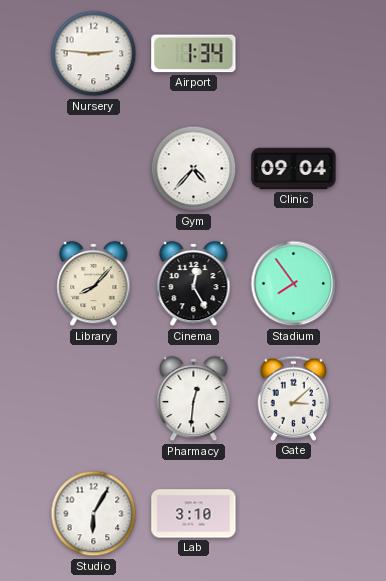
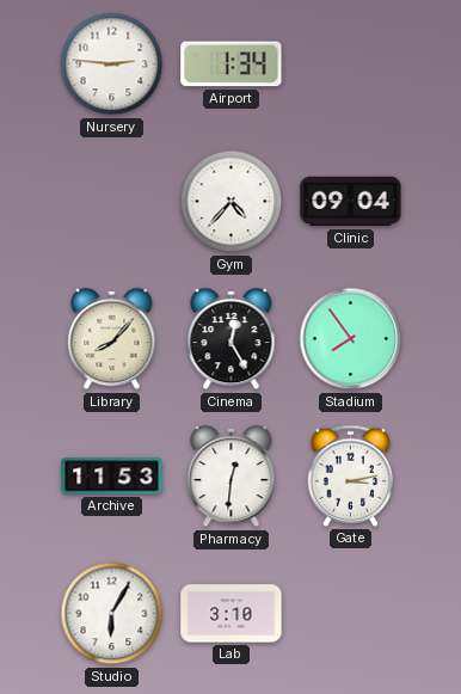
Archive: none -> 11:53 (112, 477)
Gate: 3:08 -> 3:13 (351, 475)
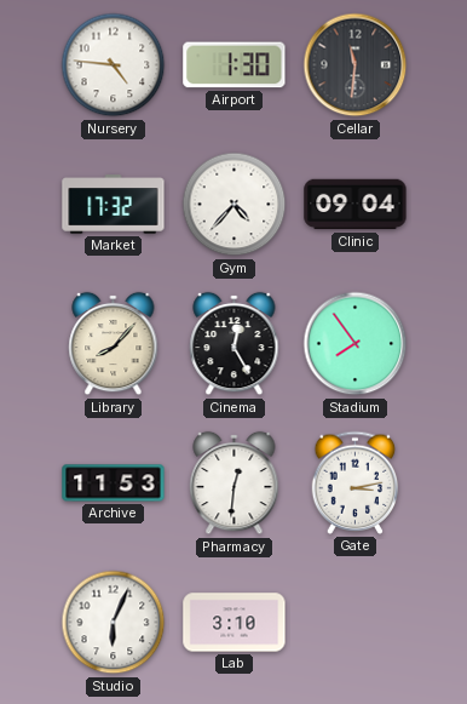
Nursery: 2:46 -> 4:46 (114, 65)
Airport: 1:34 -> 1:30 (235, 65)
Cellar: none -> 11:31 (356, 65)
Market: none -> 17:32 (114, 205)
Studio: 6:05 -> 6:04 (114, 623)
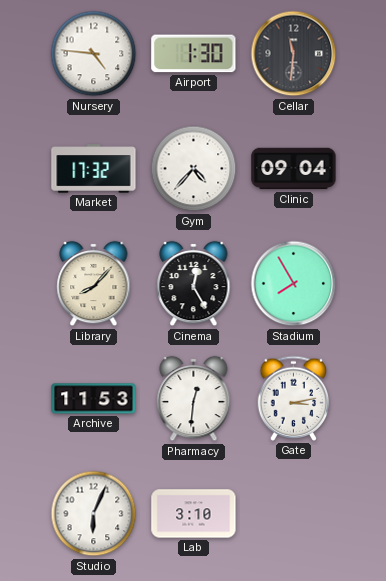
Stadium: 7:54 -> 7:55 (294, 284)
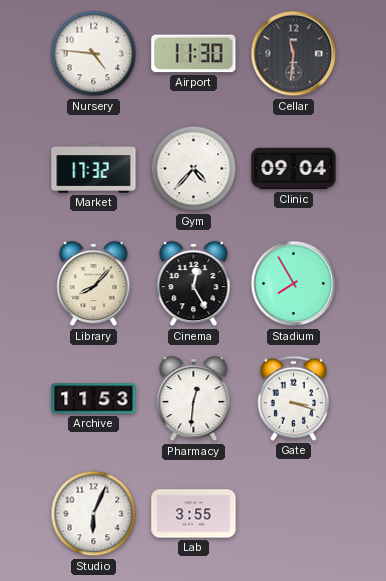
Airport: 1:30 -> 11:30 (194, 54)
Gate: 3:13 -> 3:18 (294, 398)
Lab: 3:10 -> 3:55 (194, 514)
